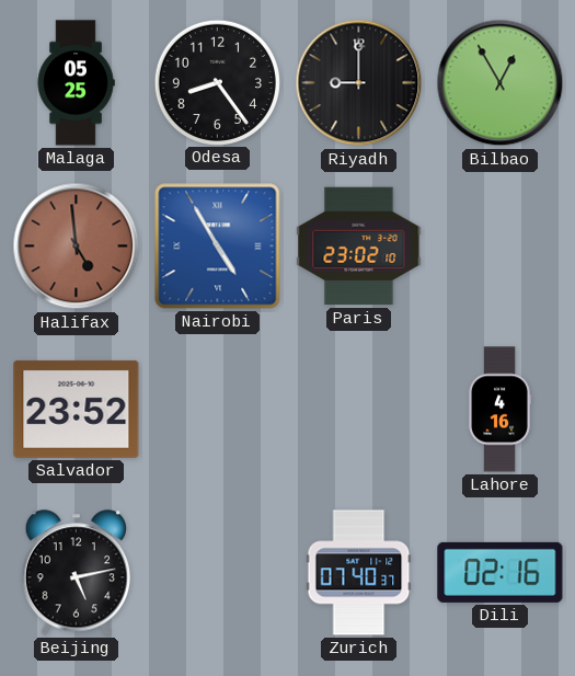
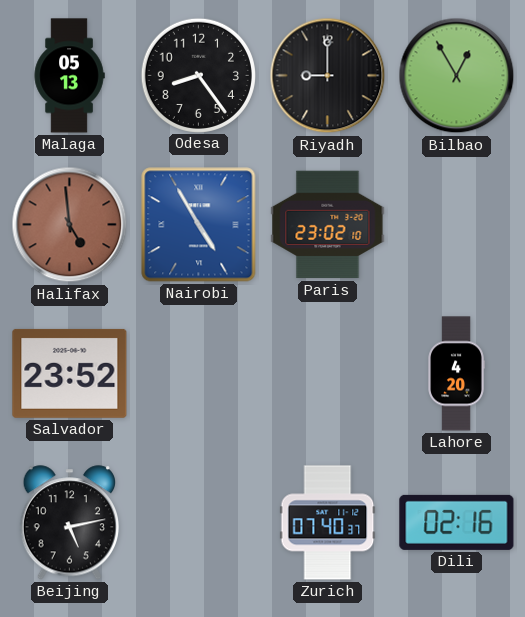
Malaga: 05:25 -> 05:13 (69, 76)
Lahore: 4:16 -> 4:20 (456, 374)
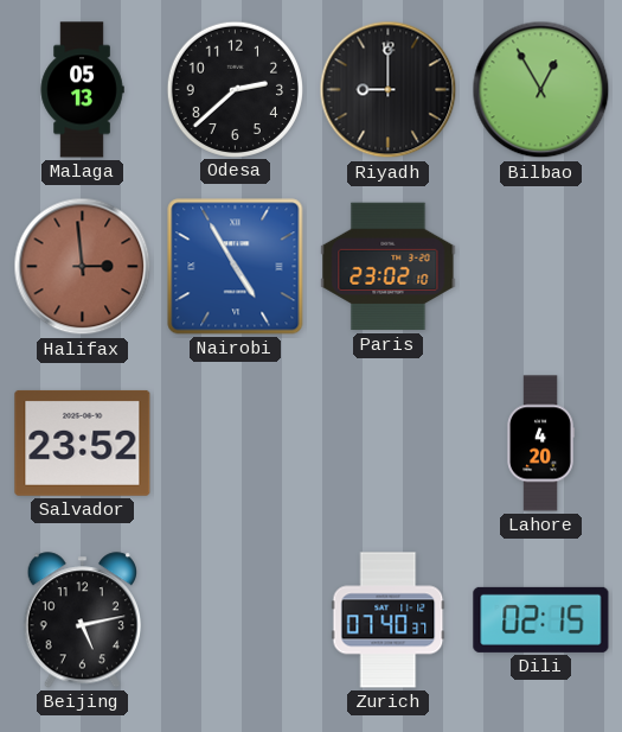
Odesa: 8:24 -> 2:38 (235, 89)
Halifax: 4:59 -> 2:59 (83, 267)
Dili: 02:16 -> 02:15 (541, 619)
